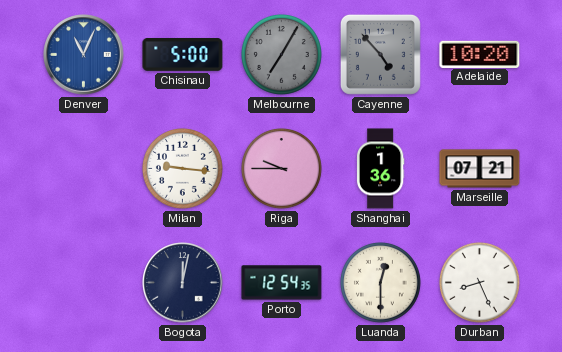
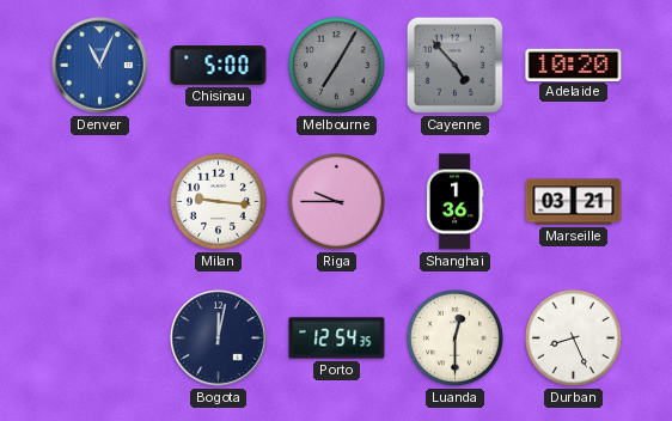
Marseille: 07:21 -> 03:21 (574, 202)
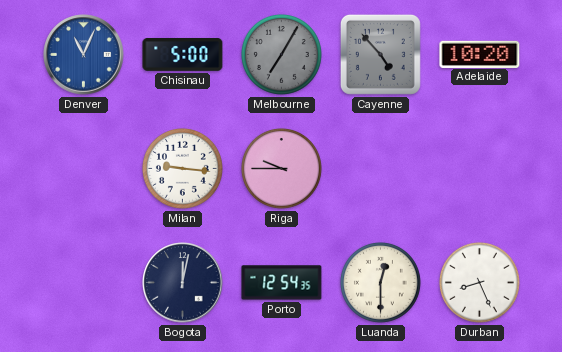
Shanghai: 1:36 -> none (454, 202)
Marseille: 03:21 -> none (574, 202)
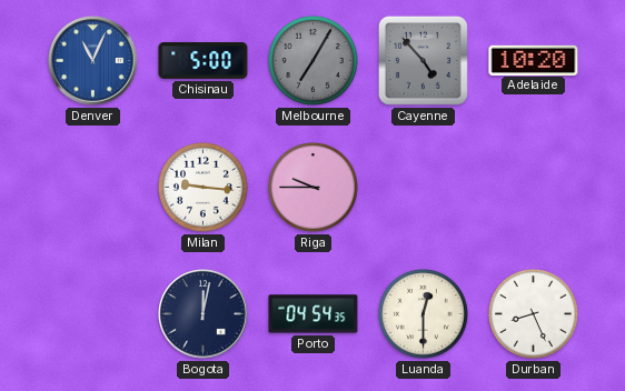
Porto: 12:54 -> 04:54 (314, 314)
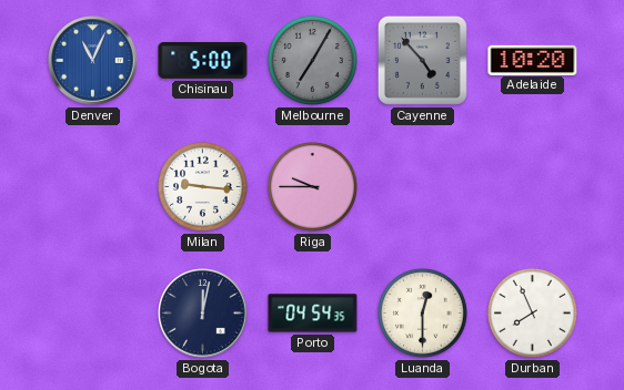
Durban: 8:26 -> 7:56 (532, 312)
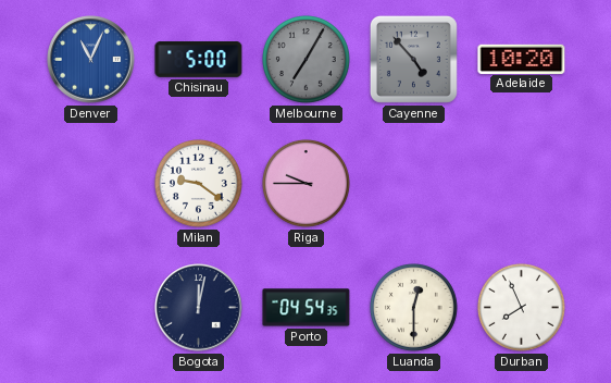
Milan: 9:16 -> 9:21 (198, 183)
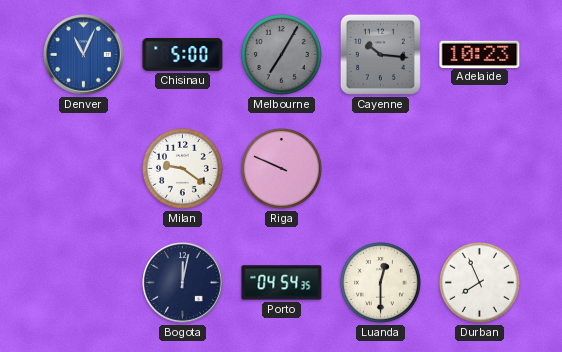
Cayenne: 4:53 -> 10:16 (380, 54)
Adelaide: 10:20 -> 10:23 (480, 54)
Riga: 9:45 -> 9:49 (281, 168)
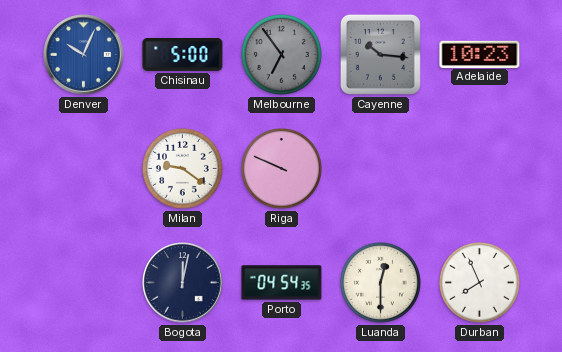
Denver: 11:04 -> 10:04 (84, 55)
Melbourne: 7:05 -> 6:54 (281, 54)
